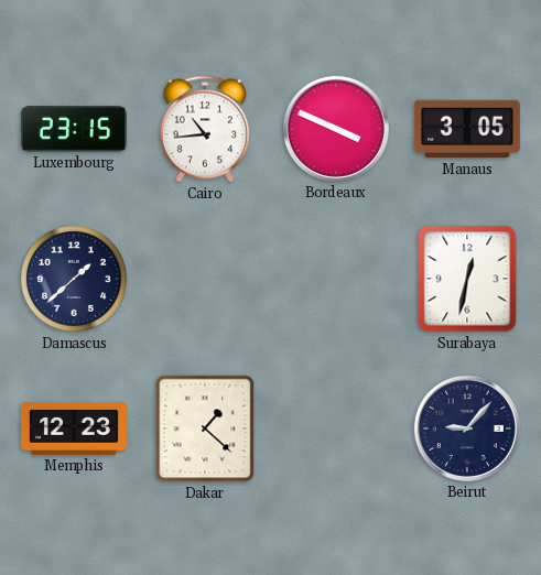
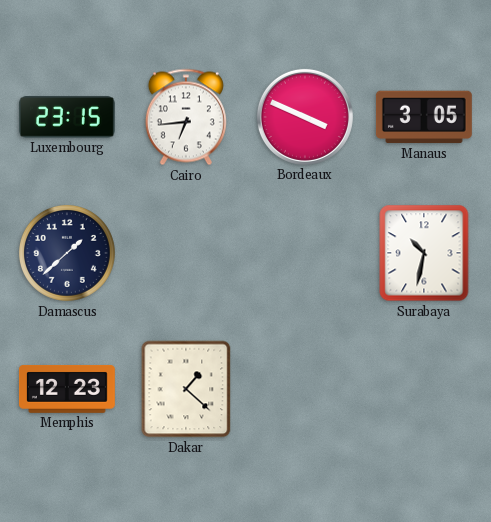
Cairo: 10:44 -> 6:44 (186, 117)
Surabaya: 12:32 -> 10:32 (424, 253)
Beirut: 9:07 -> none (467, 428)
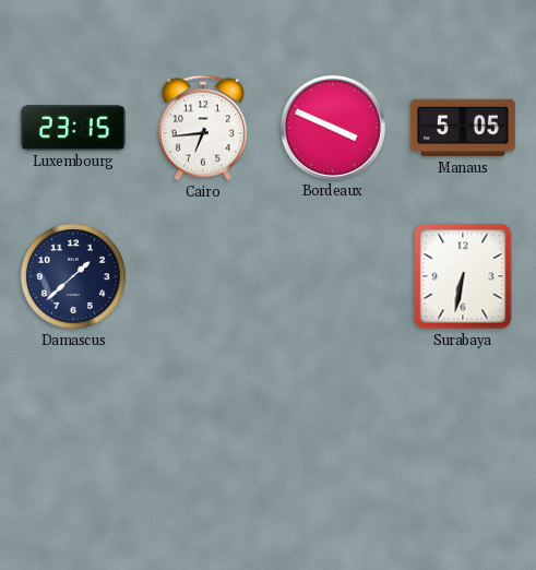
Manaus: 3:05 -> 5:05 (463, 128)
Surabaya: 10:32 -> 6:32 (463, 276)
Memphis: 12:23 -> none (67, 390)
Dakar: 1:22 -> none (186, 389)
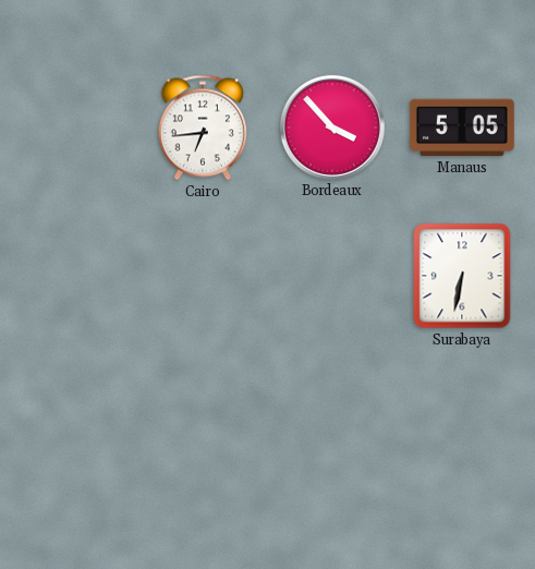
Luxembourg: 23:15 -> none (73, 128)
Bordeaux: 3:49 -> 3:53 (332, 128)
Damascus: 1:38 -> none (73, 276)
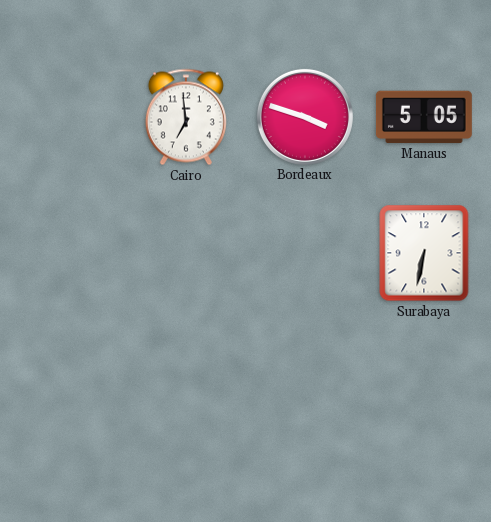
Cairo: 6:44 -> 6:59 (186, 117)
Bordeaux: 3:53 -> 3:48 (305, 117)
